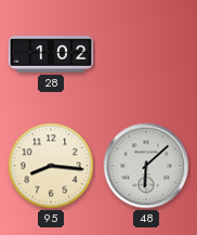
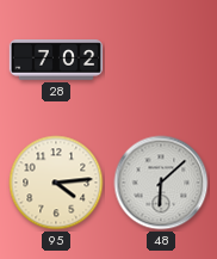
28: 1:02 -> 7:02 (55, 60)
95: 8:16 -> 4:14 (56, 183)
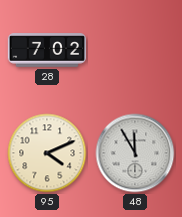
95: 4:14 -> 4:11 (47, 153)
48: 6:08 -> 11:55 (135, 153)
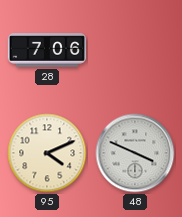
28: 7:02 -> 7:06 (46, 50)
48: 11:55 -> 3:49 (135, 153)
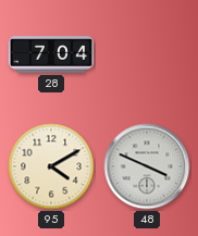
28: 7:06 -> 7:04 (50, 54)
95: 4:11 -> 4:10 (51, 166)
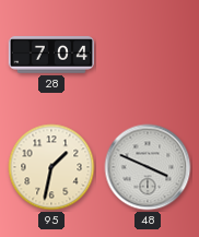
95: 4:10 -> 1:32 (51, 167)
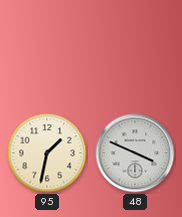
28: 7:04 -> none (50, 55)
